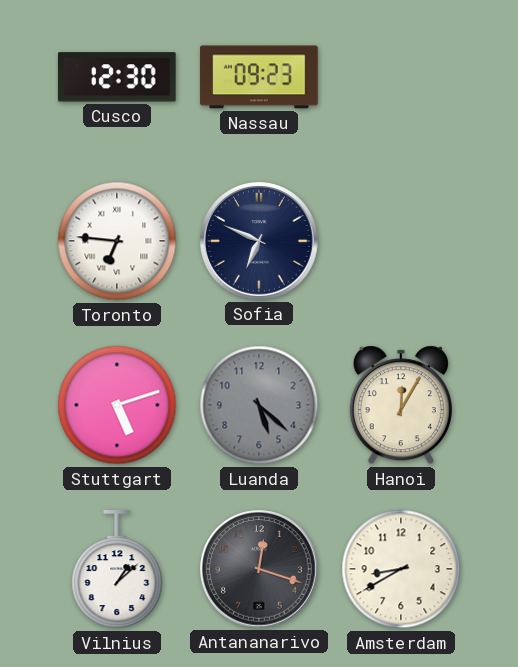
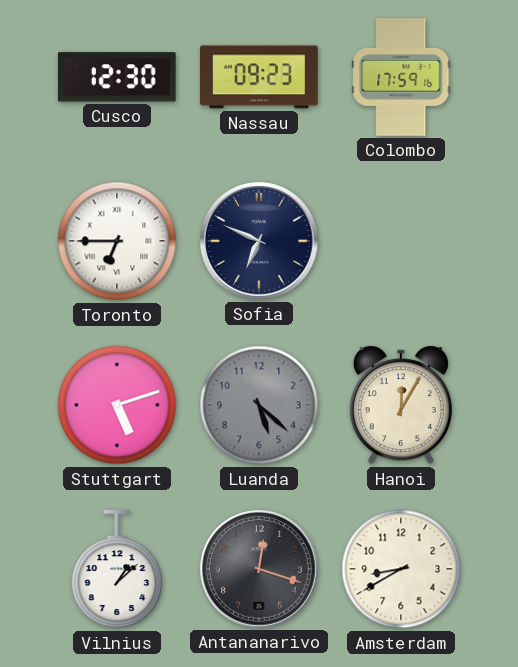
Colombo: none -> 17:59 (401, 77)
Toronto: 6:46 -> 6:45 (117, 241)
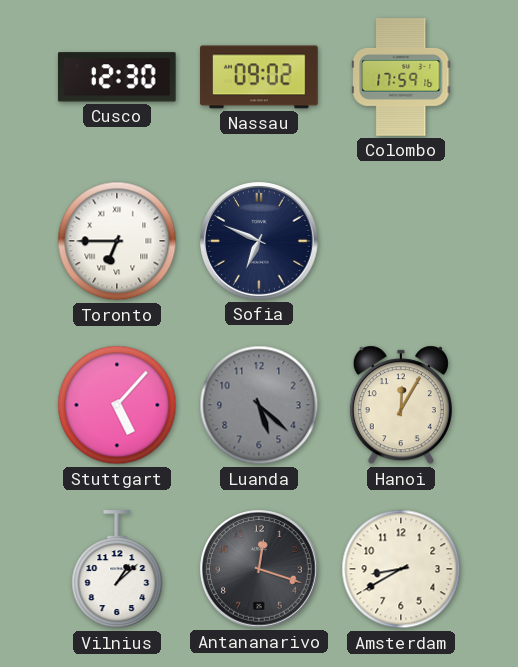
Nassau: 09:23 -> 09:02 (259, 77)
Stuttgart: 5:12 -> 5:07 (117, 405)
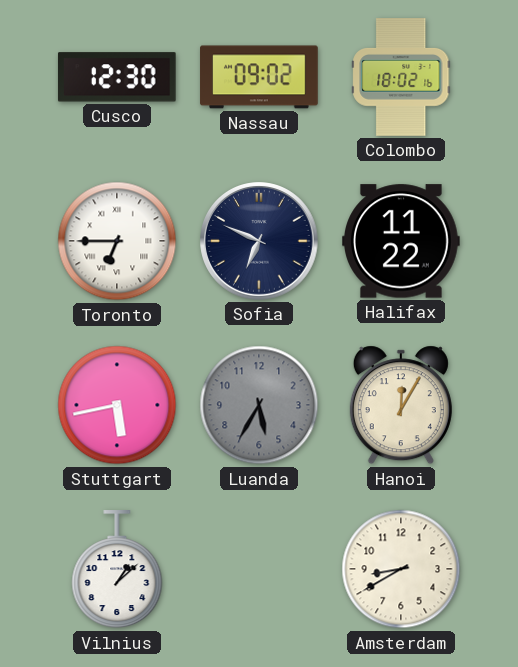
Colombo: 17:59 -> 18:02 (401, 77)
Halifax: none -> 11:22 (401, 241)
Stuttgart: 5:07 -> 5:43 (117, 405)
Luanda: 5:22 -> 5:35 (259, 405)
Antananarivo: 12:18 -> none (259, 569)
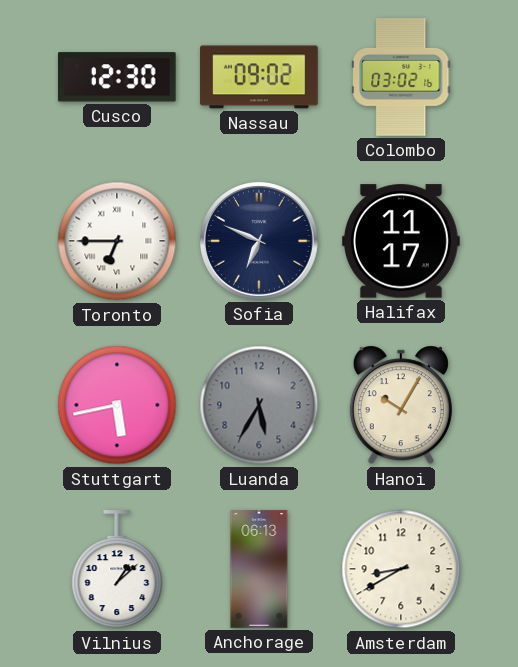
Colombo: 18:02 -> 03:02 (401, 77)
Halifax: 11:22 -> 11:17 (401, 241)
Hanoi: 12:05 -> 10:05 (401, 405)
Anchorage: none -> 06:13 (259, 569)
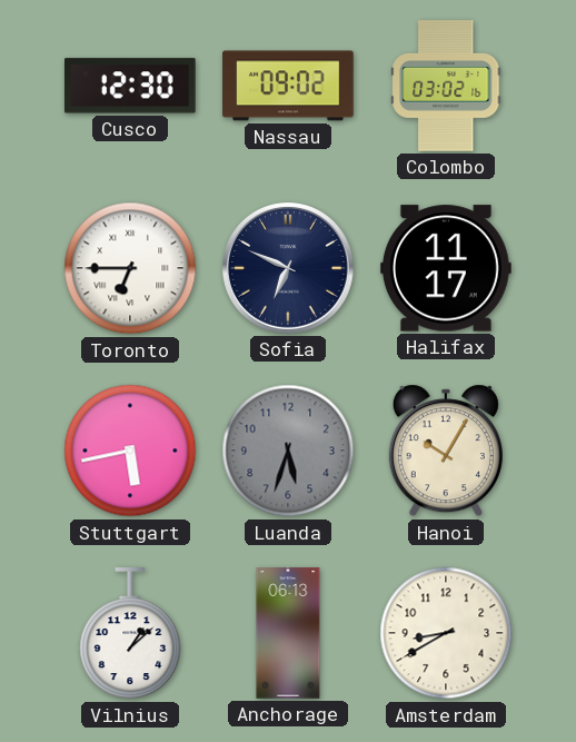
Luanda: 5:35 -> 5:33 (288, 451)
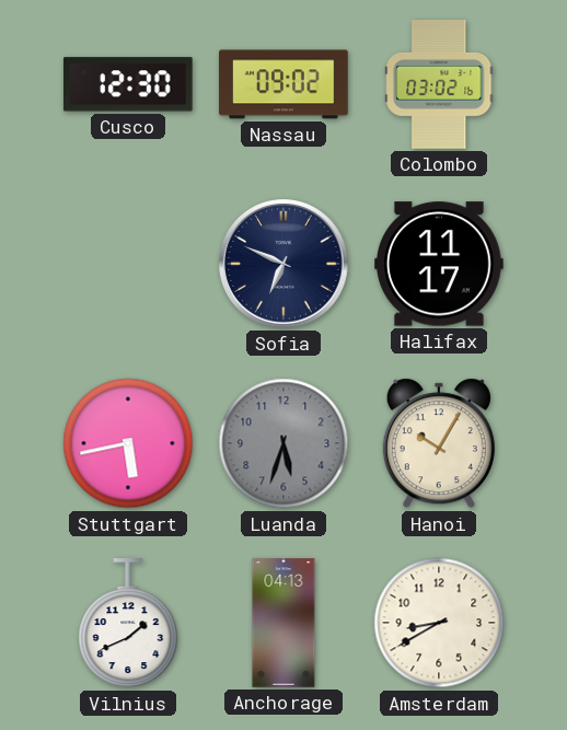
Toronto: 6:45 -> none (130, 268)
Vilnius: 1:08 -> 1:41 (128, 624)
Anchorage: 06:13 -> 04:13 (283, 623)
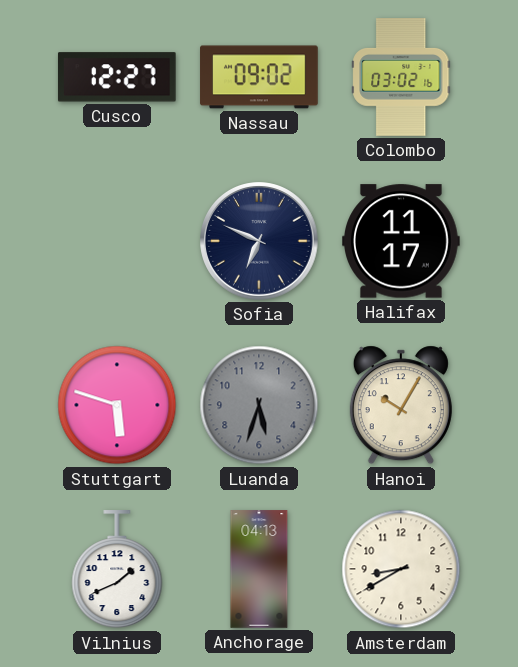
Cusco: 12:30 -> 12:27 (117, 77)
Stuttgart: 5:43 -> 5:48 (117, 405)
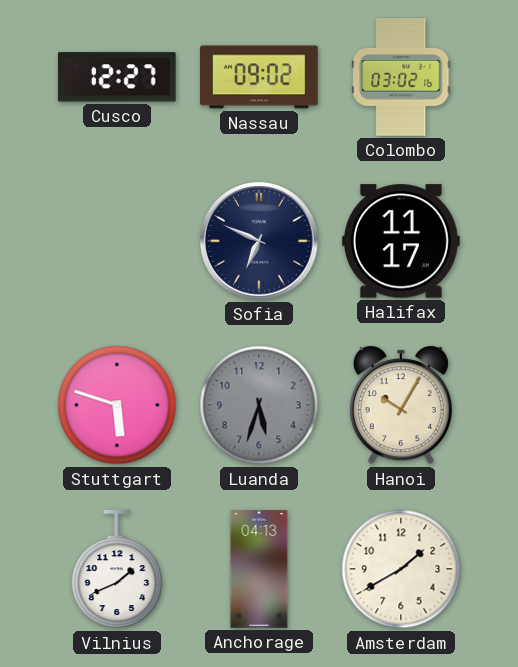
Amsterdam: 8:40 -> 1:40 (401, 569)
